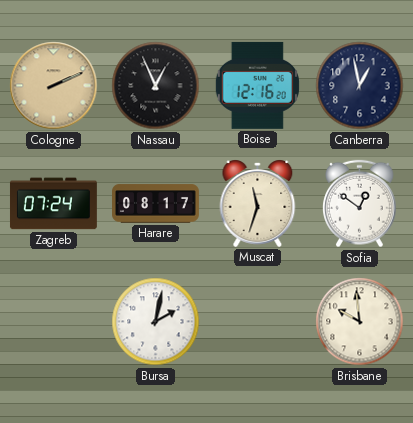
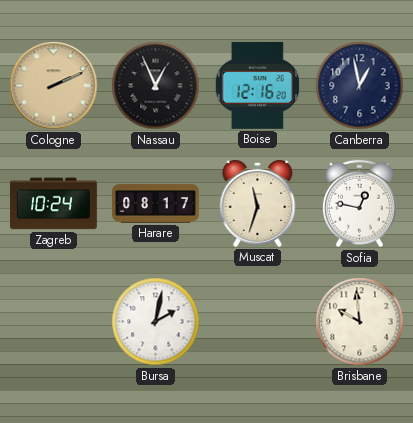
Zagreb: 07:24 -> 10:24 (53, 204)
Sofia: 12:51 -> 12:47 (360, 204)
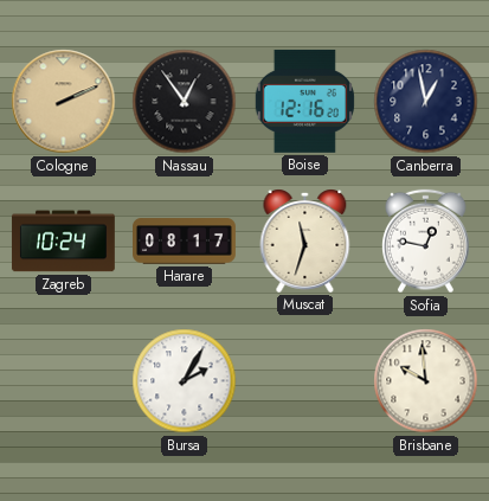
Nassau: 12:56 -> 12:54 (185, 102)
Bursa: 2:02 -> 2:05 (185, 381)
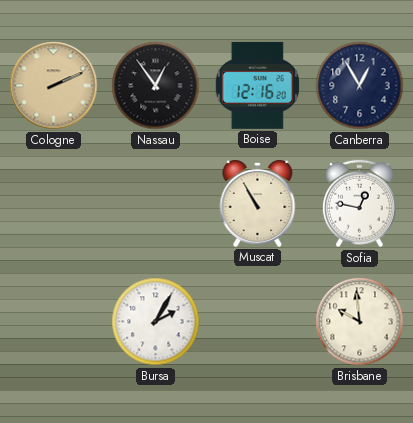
Canberra: 12:58 -> 12:55 (360, 86)
Zagreb: 10:24 -> none (63, 242)
Harare: 08:17 -> none (185, 242)
Muscat: 11:33 -> 10:55 (258, 203)
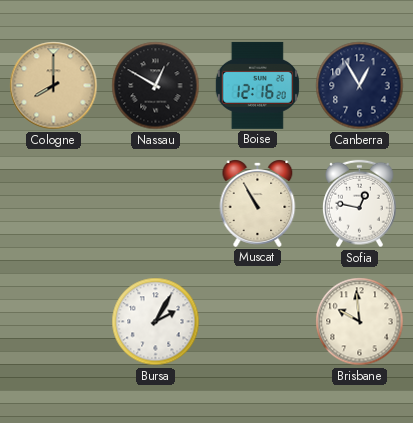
Cologne: 2:11 -> 8:00 (54, 86)
Nassau: 12:54 -> 12:50 (156, 86)
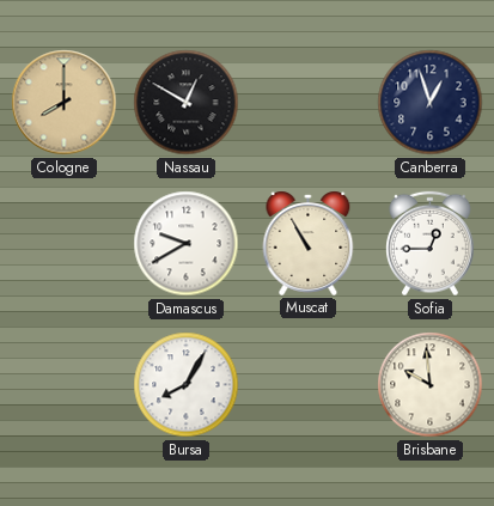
Boise: 12:16 -> none (257, 85)
Canberra: 12:55 -> 12:57 (431, 103)
Damascus: none -> 9:40 (187, 244)
Sofia: 12:47 -> 12:45 (431, 244)
Bursa: 2:05 -> 8:05 (187, 385)
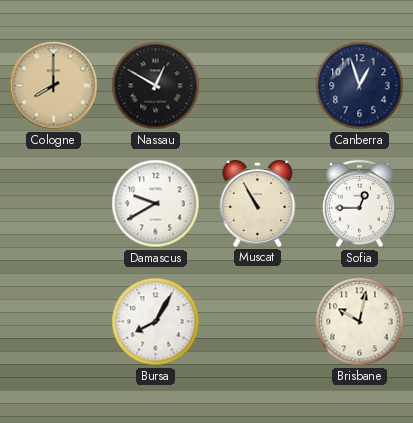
Brisbane: 9:59 -> 10:02 (360, 322)
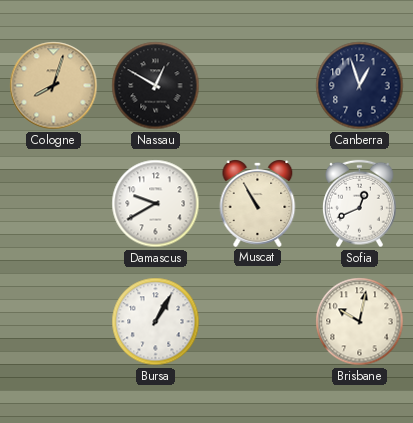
Cologne: 8:00 -> 8:03 (54, 86)
Sofia: 12:45 -> 12:41 (360, 204)
Bursa: 8:05 -> 1:05 (156, 322)
